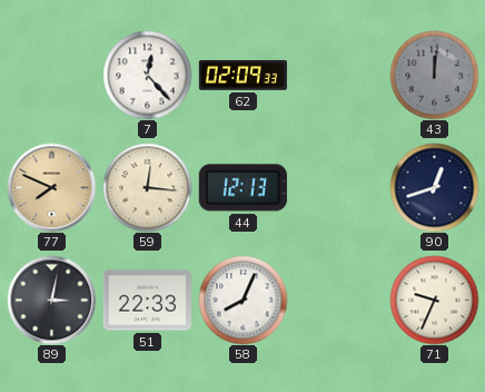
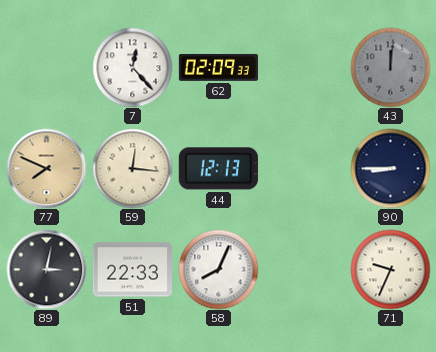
90: 12:42 -> 8:45 (390, 168)
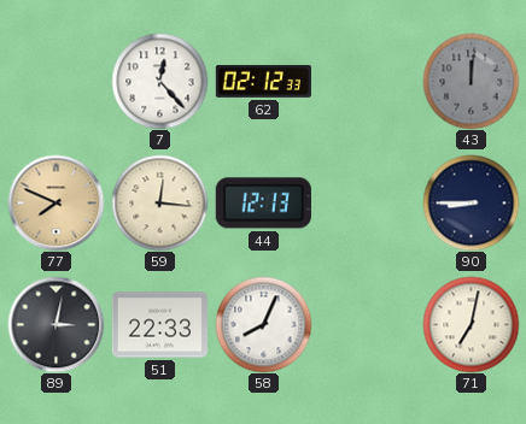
62: 02:09 -> 02:12 (263, 81)
71: 9:34 -> 7:02 (471, 324)
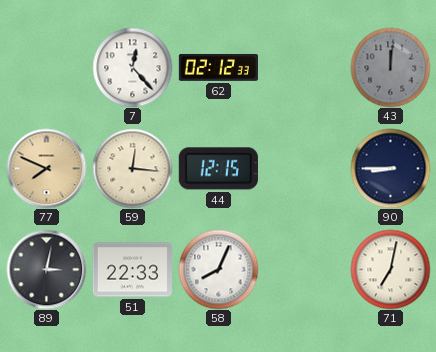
44: 12:13 -> 12:15 (218, 169)
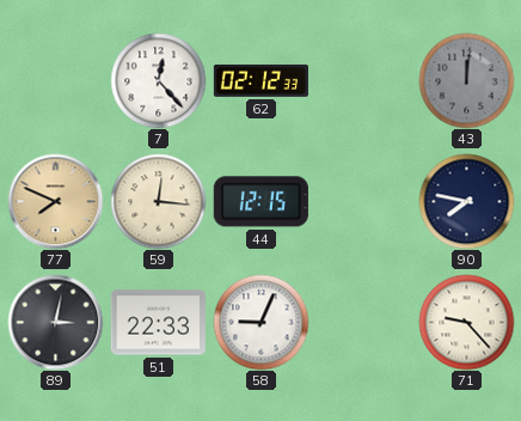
90: 8:45 -> 7:47 (466, 201)
58: 8:04 -> 9:04 (260, 322)
71: 7:02 -> 9:23 (466, 322)
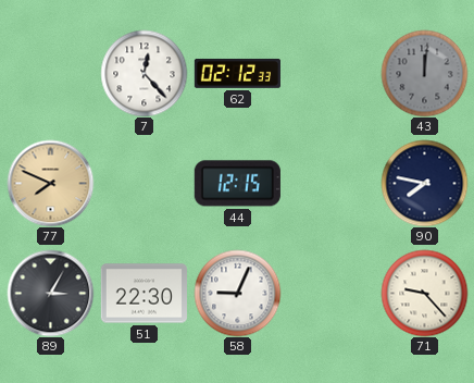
59: 12:16 -> none (158, 201)
89: 3:02 -> 3:05 (50, 293)
51: 22:33 -> 22:30 (144, 294)
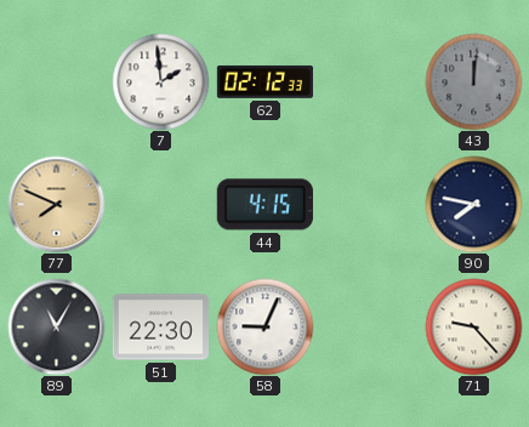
7: 12:23 -> 1:59 (160, 81)
44: 12:15 -> 4:15 (264, 205)
89: 3:05 -> 11:05 (56, 326)
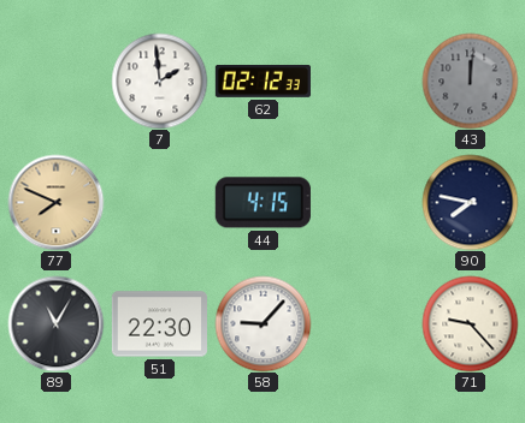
58: 9:04 -> 9:07 (262, 323)
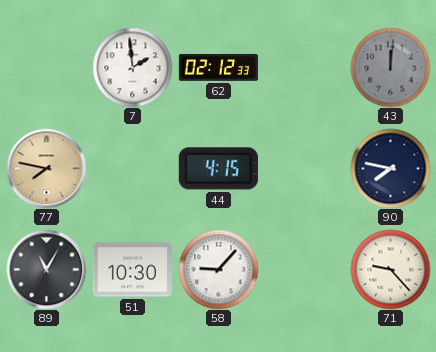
77: 7:49 -> 7:47 (46, 168)
51: 22:30 -> 10:30 (132, 270)
